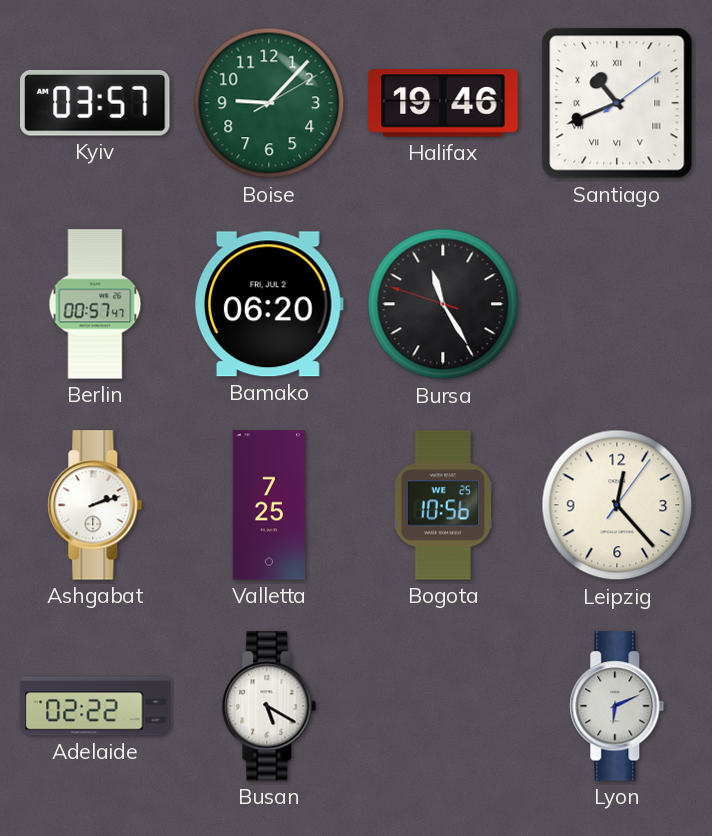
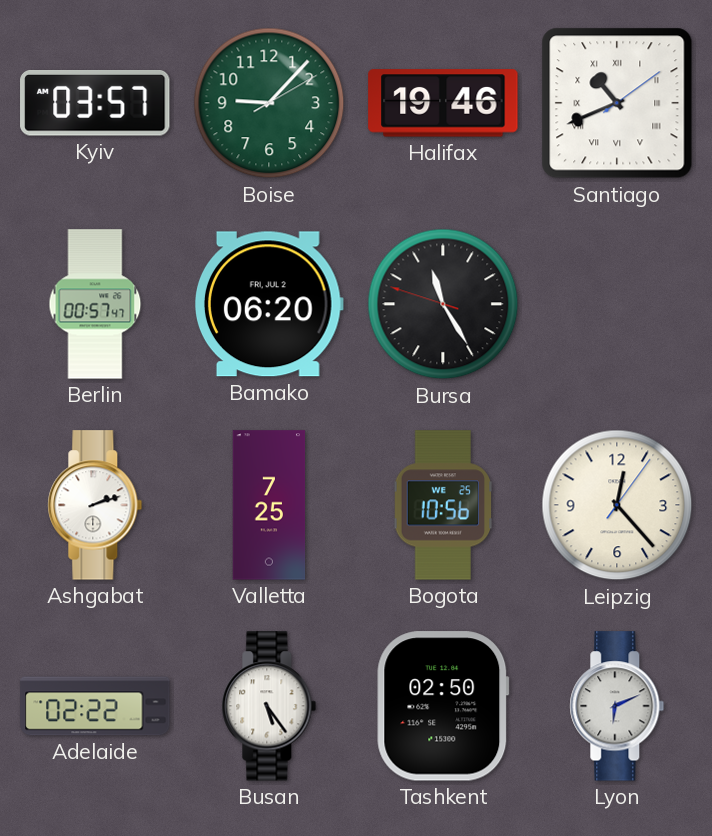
Busan: 5:20 -> 5:24 (269, 706)
Tashkent: none -> 02:50 (443, 706)
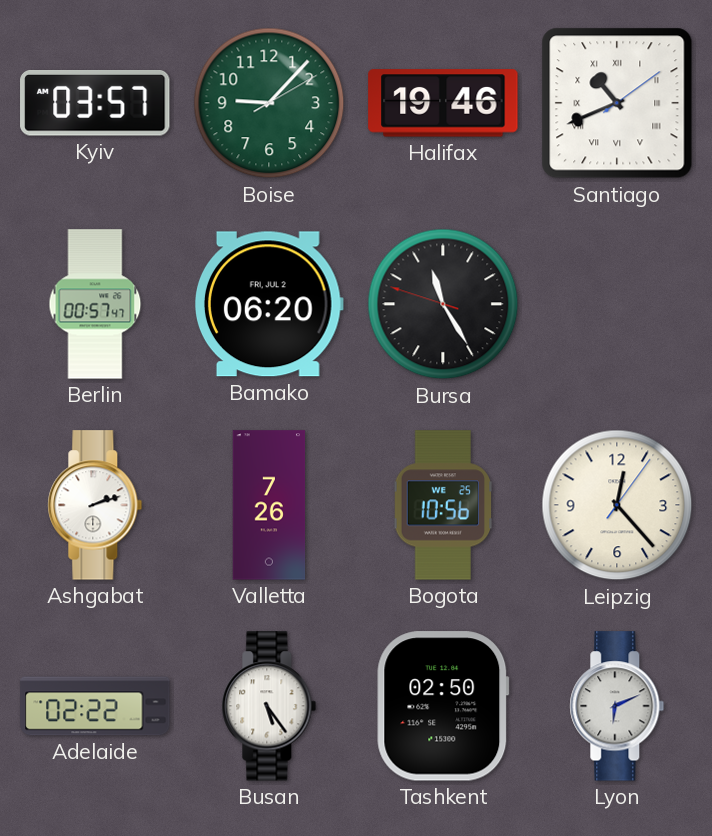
Valletta: 7:25 -> 7:26 (269, 505)
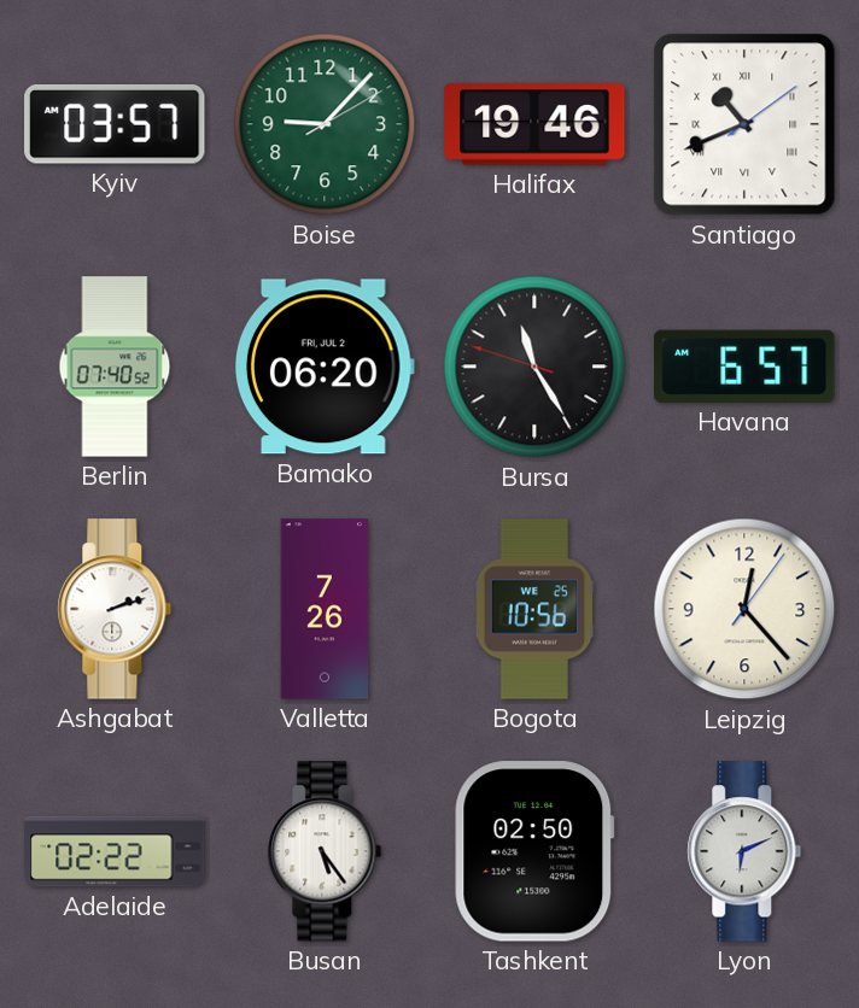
Berlin: 00:57 -> 07:40 (115, 367)
Havana: none -> 6:57 (744, 367)
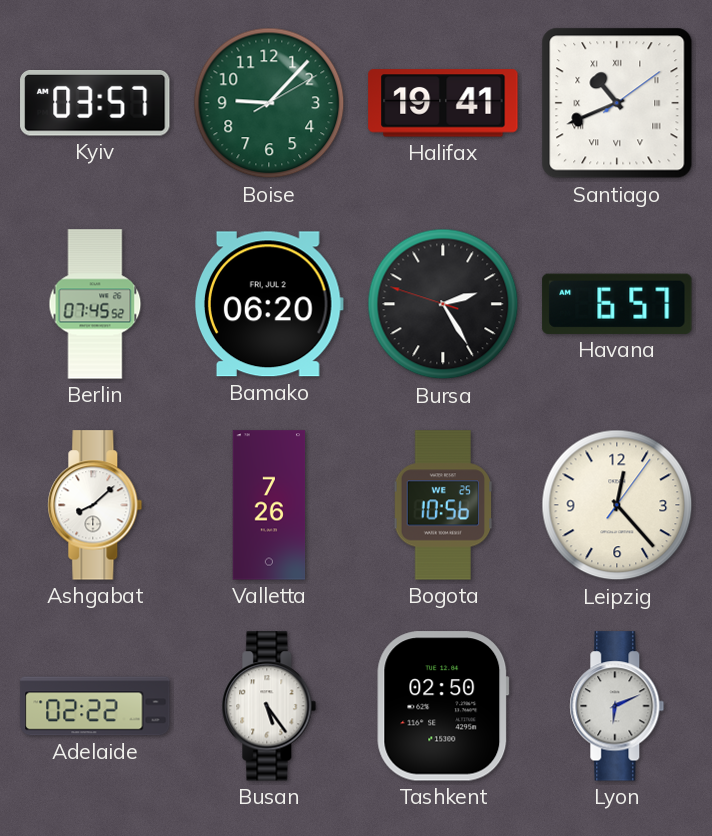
Halifax: 19:46 -> 19:41 (443, 103)
Berlin: 07:40 -> 07:45 (95, 304)
Bursa: 11:24 -> 2:24 (443, 304)
Ashgabat: 2:12 -> 8:08 (95, 505)
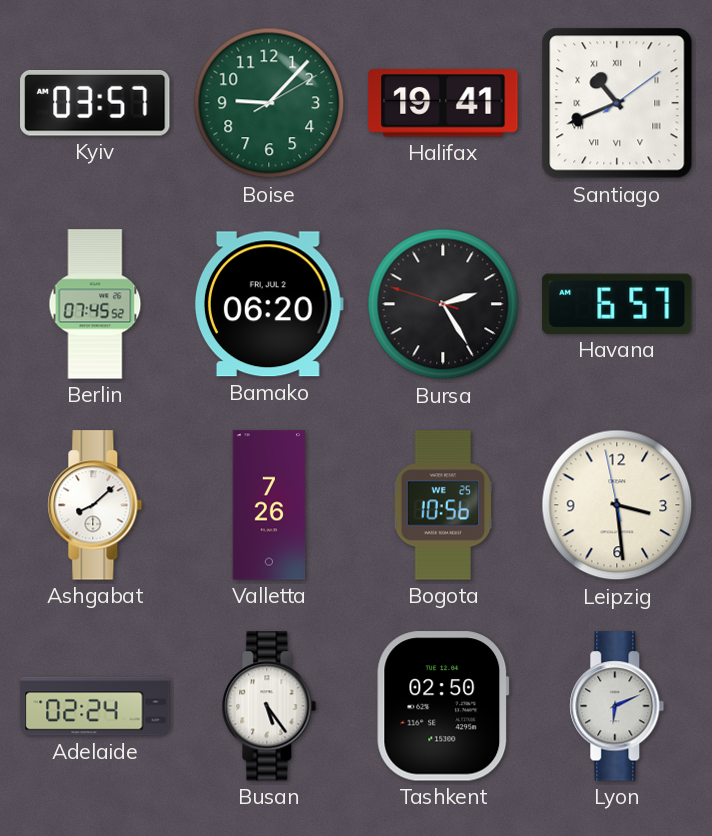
Leipzig: 12:23 -> 3:28 (617, 505)
Adelaide: 02:22 -> 02:24 (95, 706)
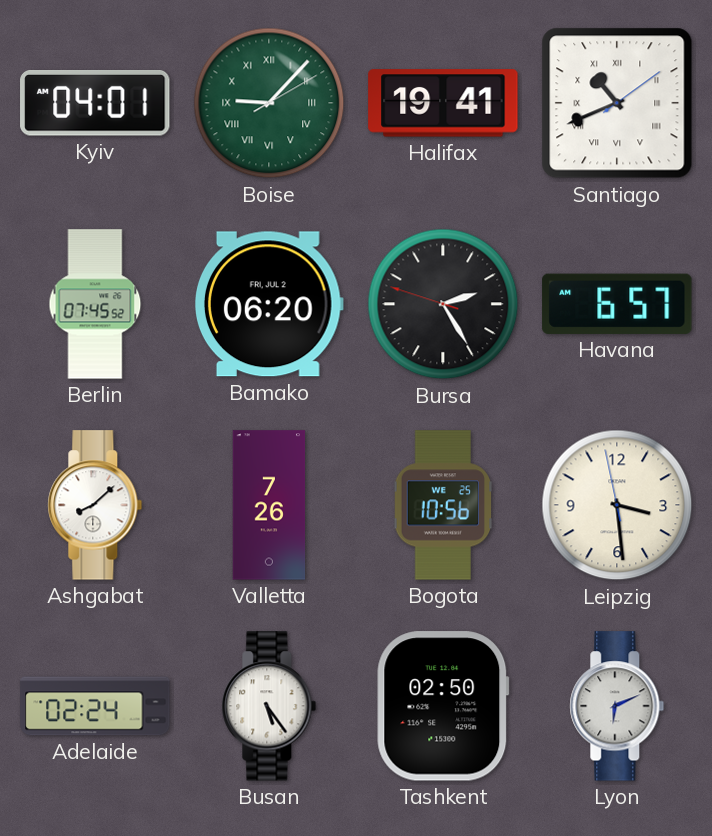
Kyiv: 03:57 -> 04:01 (95, 104)
Boise numerals: Arabic -> Roman (269, 103)
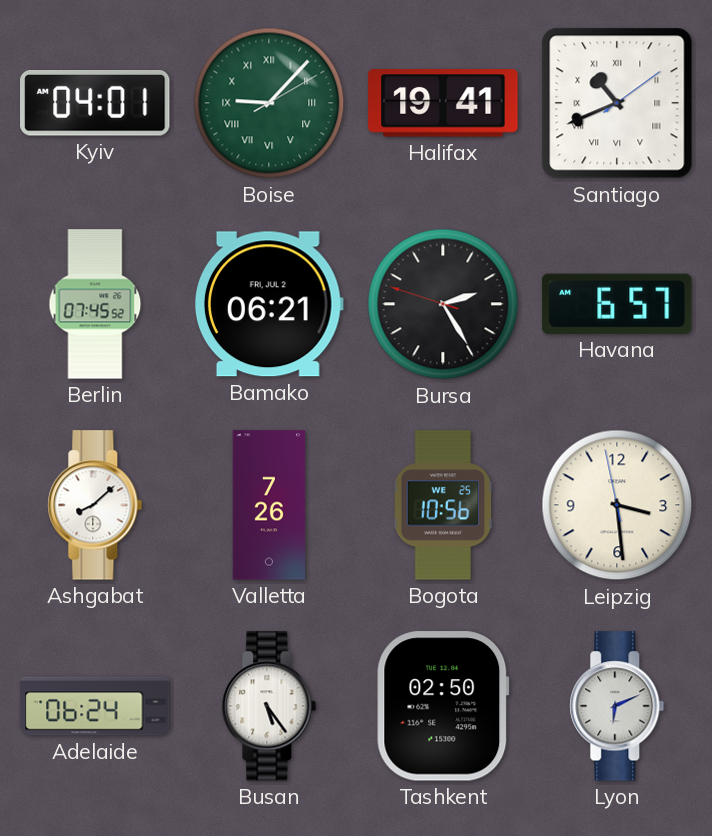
Bamako: 06:20 -> 06:21 (270, 304)
Adelaide: 02:24 -> 06:24 (95, 706)
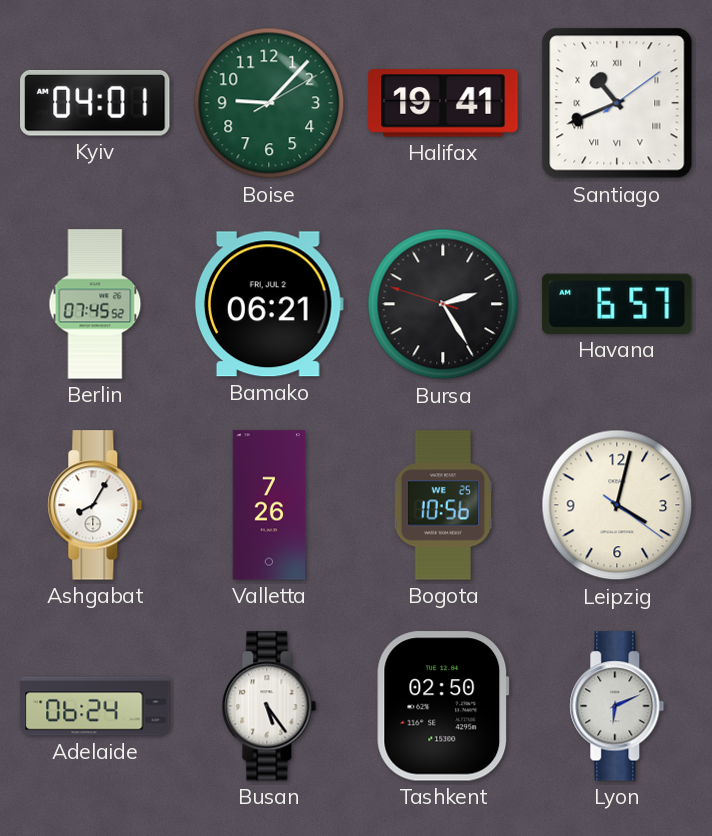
Boise numerals: Roman -> Arabic (269, 103)
Ashgabat: 8:08 -> 8:05 (95, 505)
Leipzig: 3:28 -> 4:02 (617, 505)
